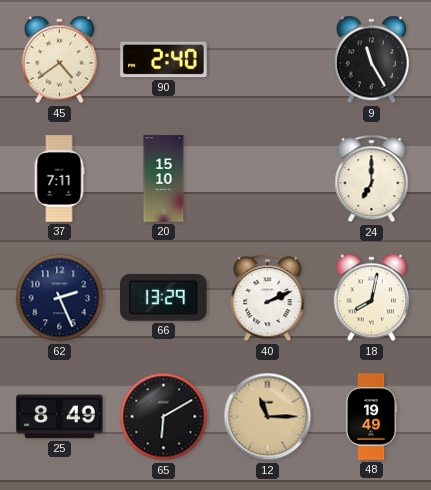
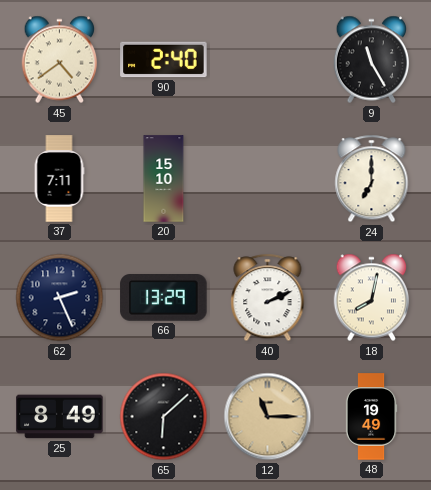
65: 6:10 -> 6:08 (164, 417)
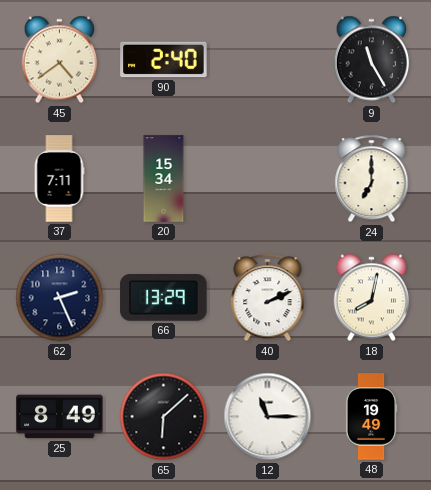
20: 15:10 -> 15:34 (164, 179)
12 dial: champagne -> white (268, 417)
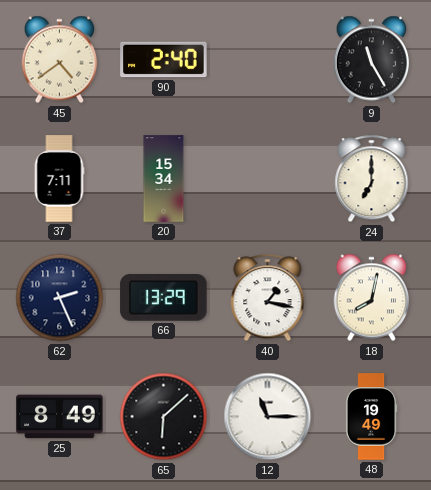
40: 2:11 -> 1:17 (268, 298)
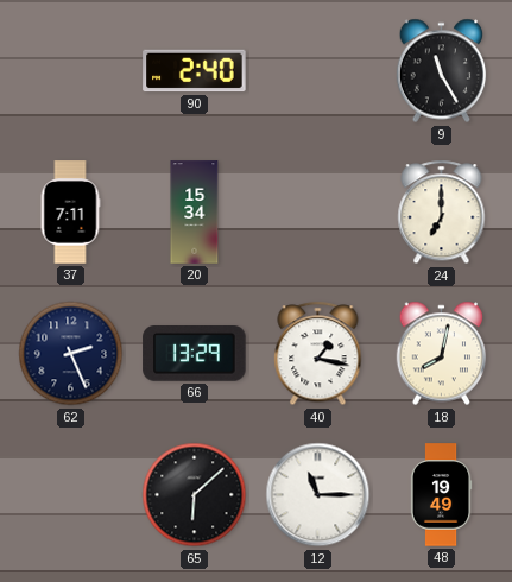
45: 4:39 -> none (60, 60)
25: 8:49 -> none (60, 417)
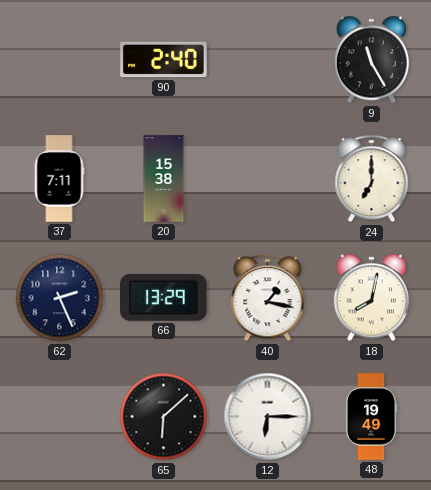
20: 15:34 -> 15:38 (164, 179)
12: 11:15 -> 6:15 (268, 417)
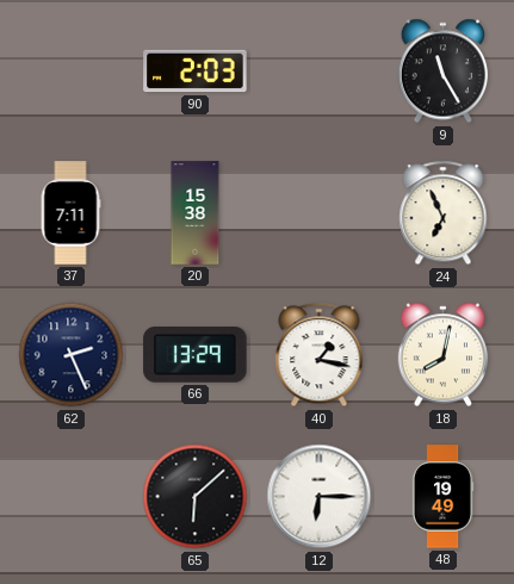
90: 2:40 -> 2:03 (196, 72)
24: 7:00 -> 6:56 (444, 213)
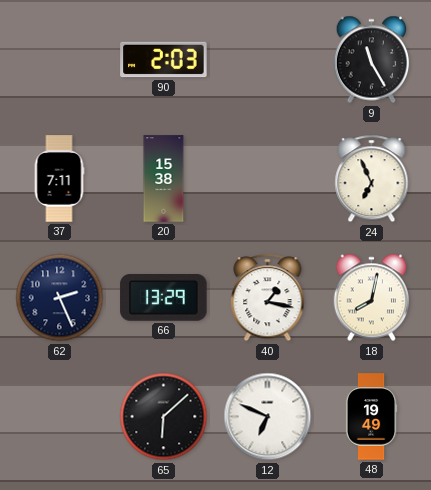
12: 6:15 -> 6:49 (268, 417)
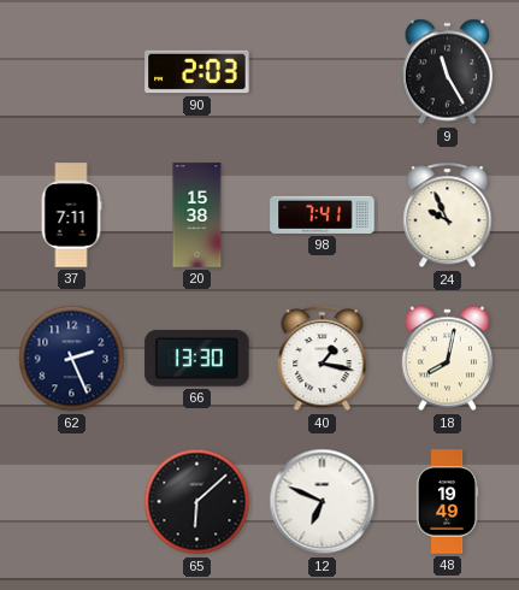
98: none -> 7:41 (323, 214)
24: 6:56 -> 9:56 (448, 216)
66: 13:29 -> 13:30 (197, 359)
